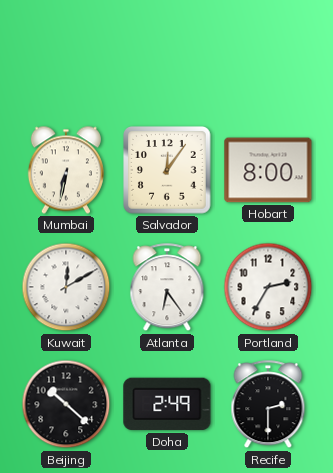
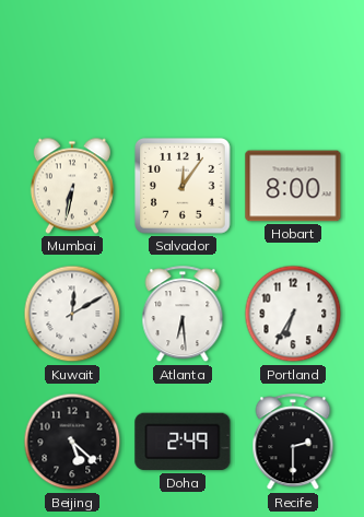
Atlanta: 6:24 -> 6:29 (183, 315)
Portland: 2:35 -> 6:35 (293, 314)
Beijing: 10:22 -> 5:22 (72, 442)
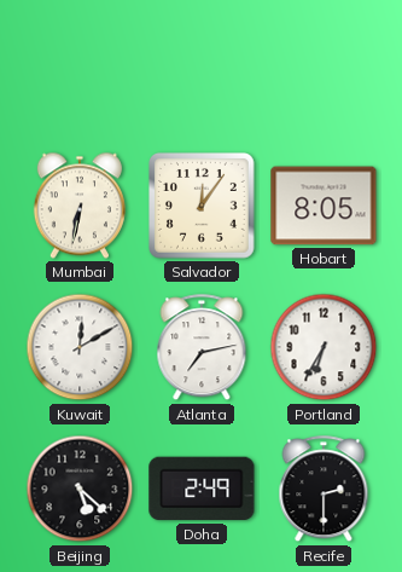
Hobart: 8:00 -> 8:05 (324, 206)
Atlanta: 6:29 -> 7:13 (202, 348)
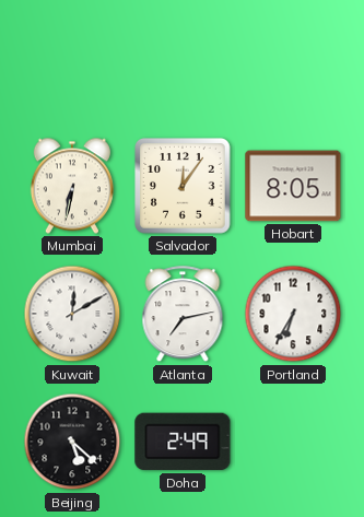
Recife: 2:30 -> none (324, 490)
